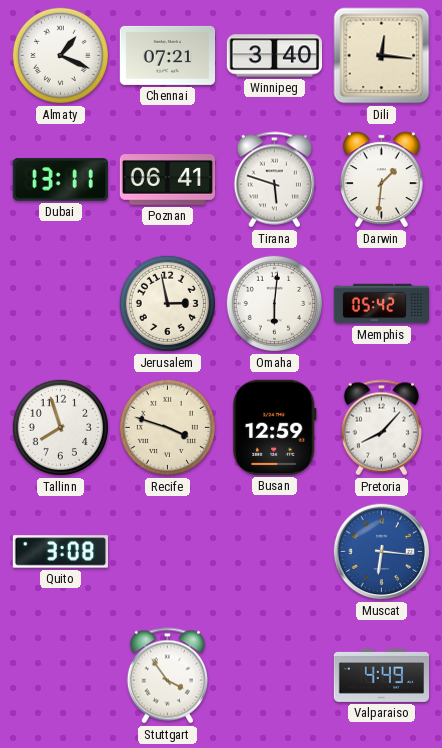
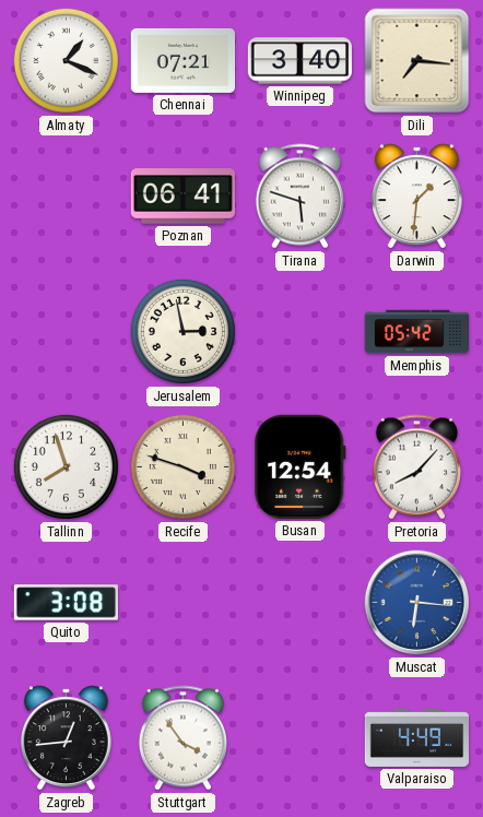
Dili: 12:16 -> 7:16 (417, 61)
Dubai: 13:11 -> none (60, 180)
Omaha: 6:01 -> none (274, 303)
Busan: 12:59 -> 12:54 (299, 466)
Zagreb: none -> 12:44 (67, 738)
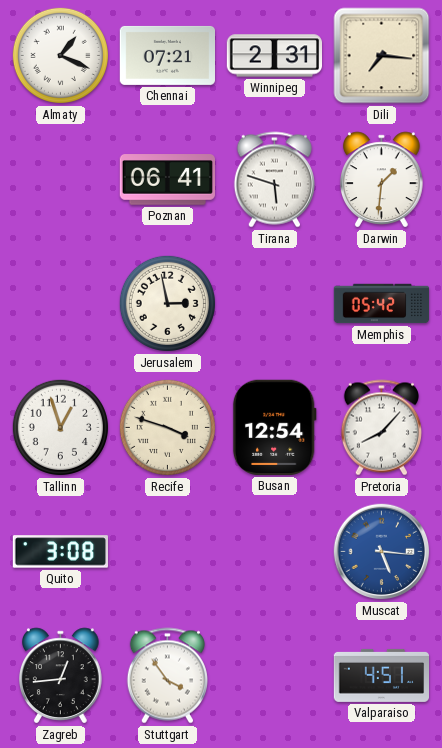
Winnipeg: 3:40 -> 2:31 (274, 56)
Tallinn: 7:57 -> 12:57 (60, 427)
Muscat: 6:16 -> 5:16 (382, 552)
Valparaiso: 4:49 -> 4:51 (381, 675)
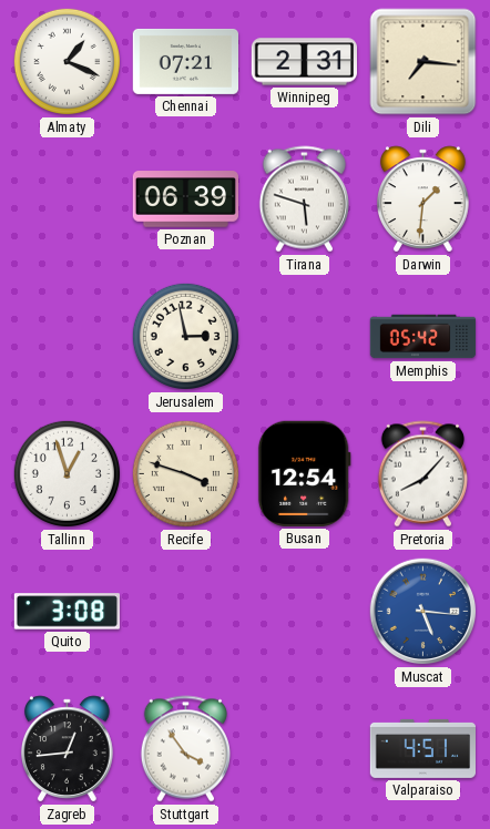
Poznan: 06:41 -> 06:39 (185, 199)
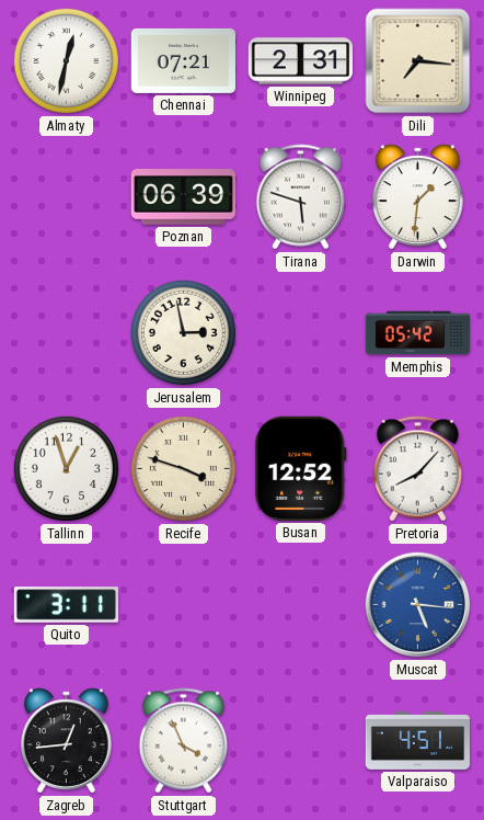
Almaty: 1:19 -> 12:32 (66, 60)
Busan: 12:54 -> 12:52 (300, 468)
Quito: 3:08 -> 3:11 (66, 605)
Stuttgart: 3:54 -> 3:56 (183, 741)
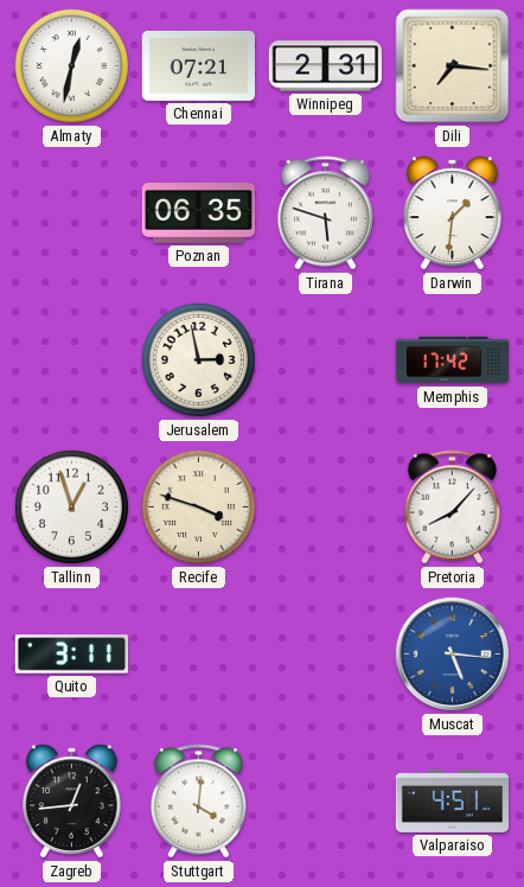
Poznan: 06:39 -> 06:35 (198, 213)
Memphis: 05:42 -> 17:42 (453, 360)
Busan: 12:52 -> none (300, 468)
Stuttgart: 3:56 -> 4:01 (198, 802)
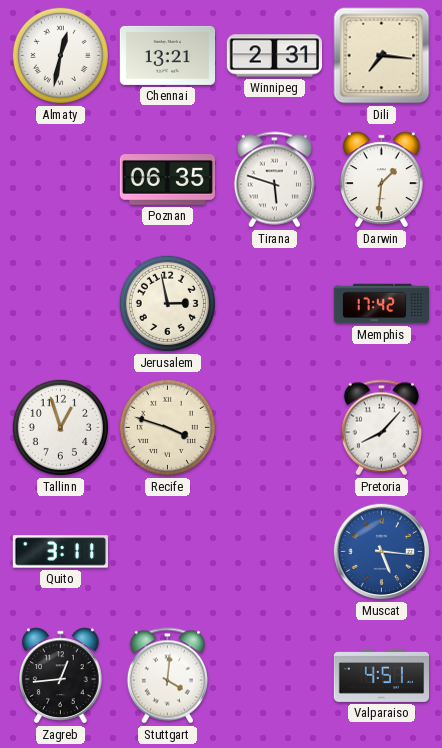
Chennai: 07:21 -> 13:21 (167, 55)
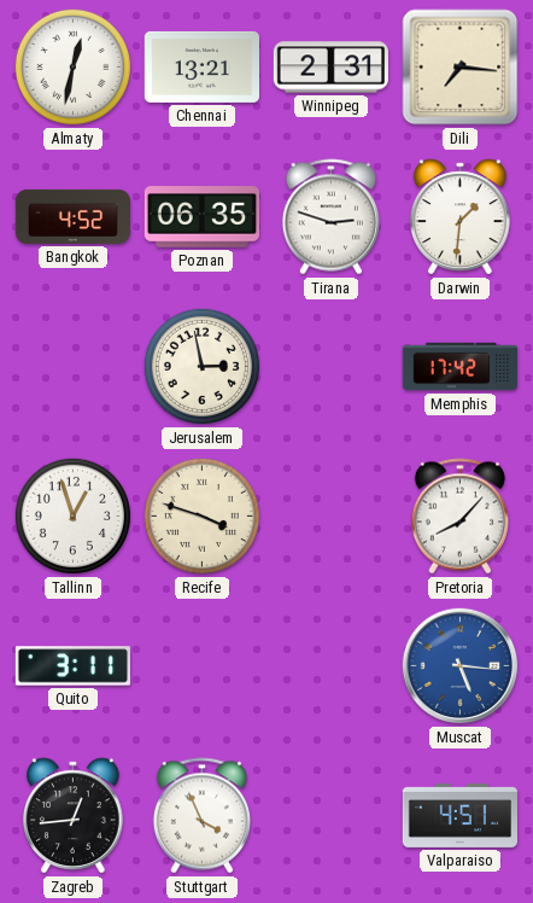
Bangkok: none -> 4:52 (74, 216)
Tirana: 5:48 -> 2:48 (330, 217)
Stuttgart: 4:01 -> 3:56 (201, 816)
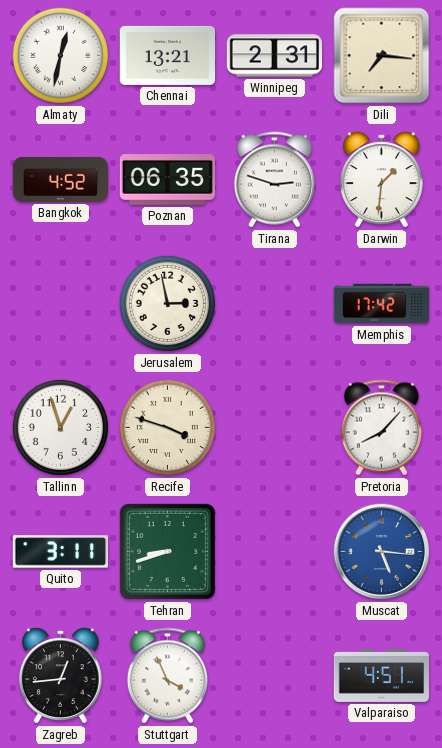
Tehran: none -> 8:42 (167, 551)
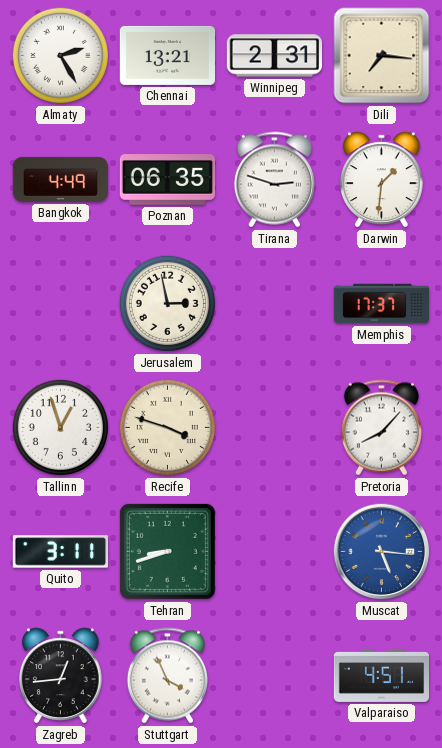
Almaty: 12:32 -> 2:25 (60, 55)
Bangkok: 4:52 -> 4:49 (61, 179)
Memphis: 17:42 -> 17:37 (382, 304)
